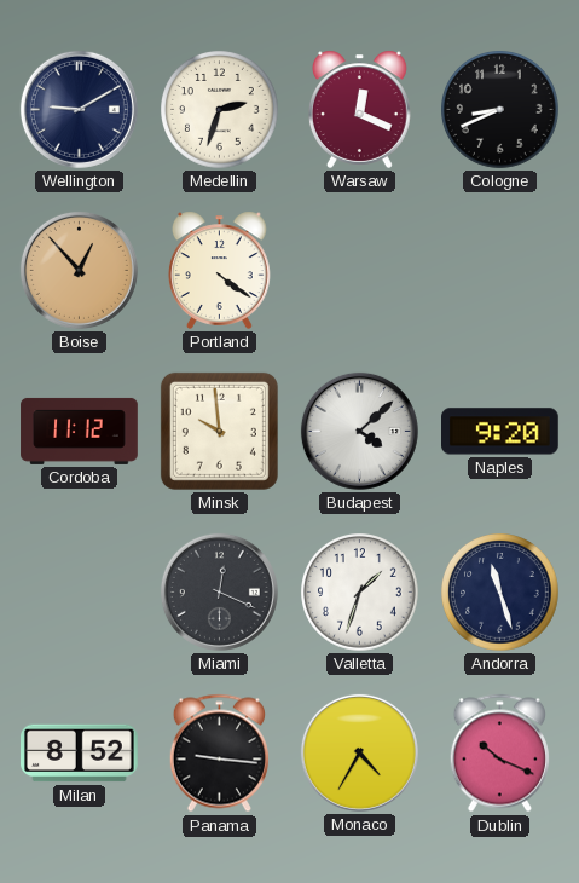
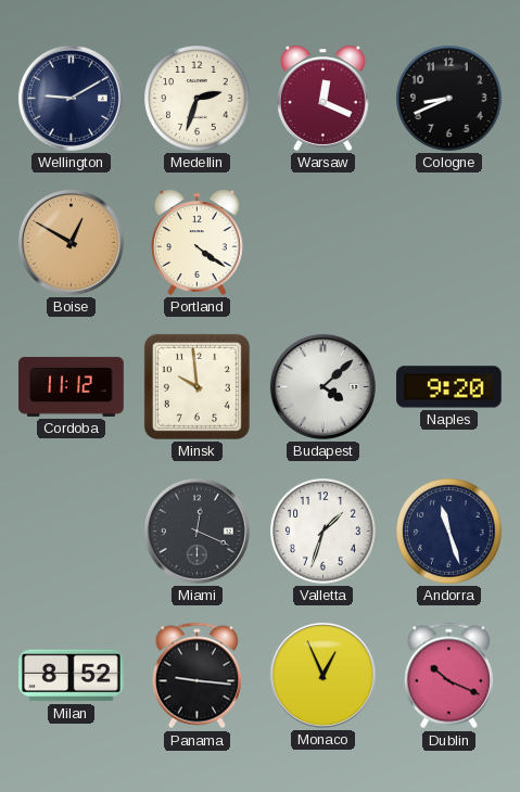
Boise: 12:53 -> 12:50 (71, 242)
Monaco: 4:35 -> 12:56 (322, 675)
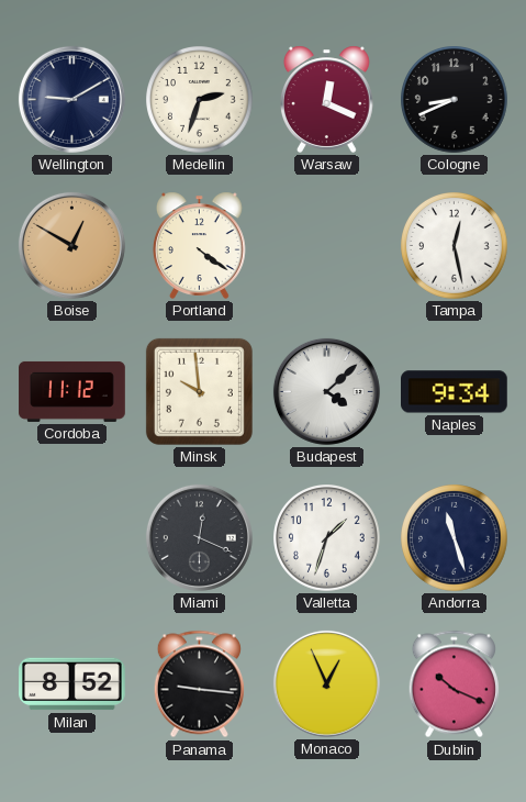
Tampa: none -> 12:28 (455, 246)
Naples: 9:20 -> 9:34 (455, 392)
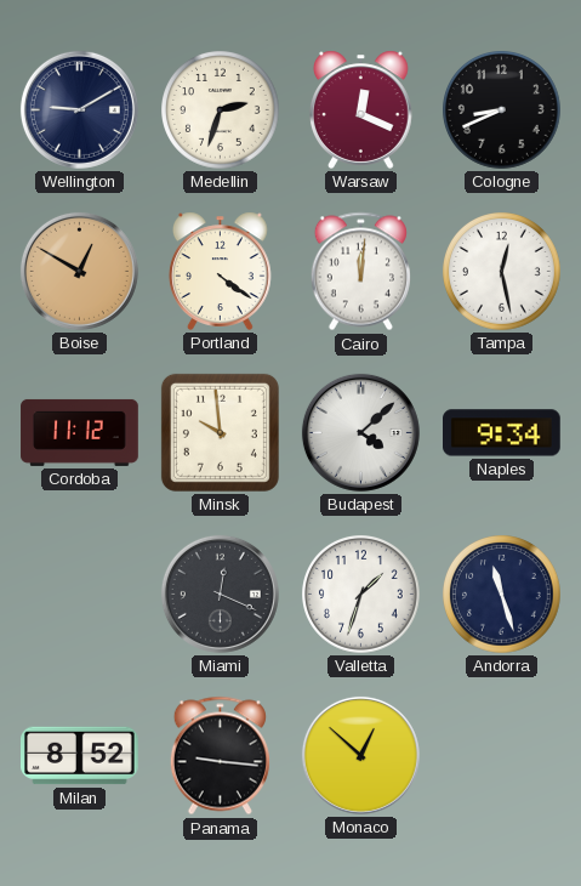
Cairo: none -> 12:01 (360, 272)
Monaco: 12:56 -> 12:52 (360, 755)
Dublin: 10:19 -> none (454, 684)
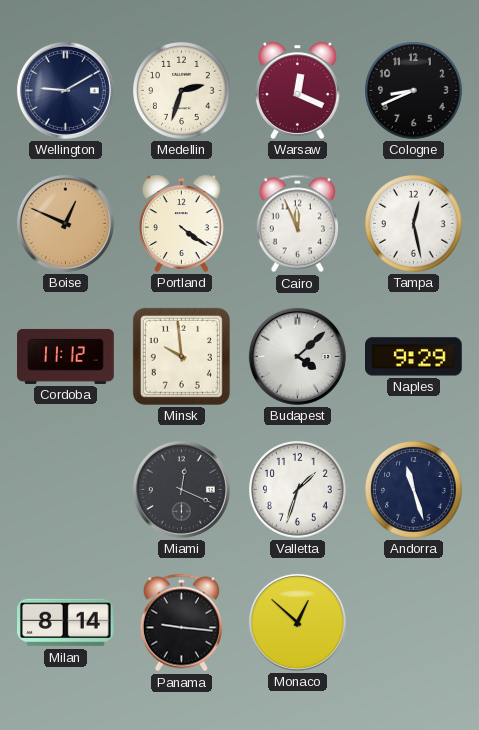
Boise: 12:50 -> 12:49 (65, 223)
Cairo: 12:01 -> 11:56 (297, 224)
Naples: 9:34 -> 9:29 (414, 357)
Milan: 8:52 -> 8:14 (66, 623)
